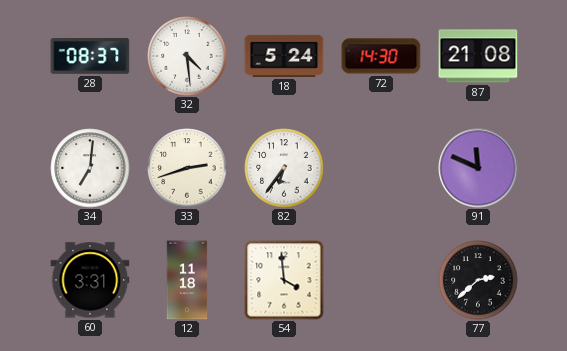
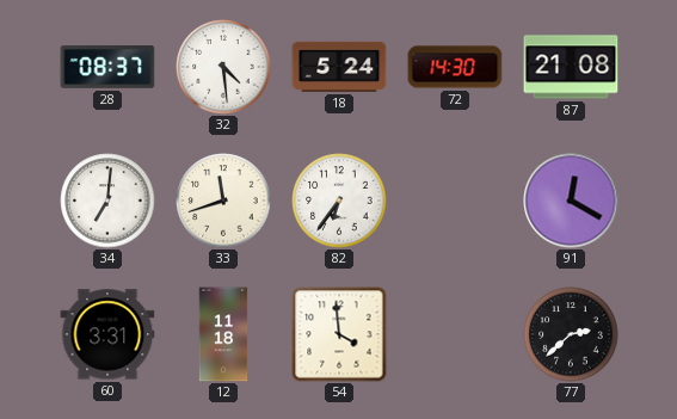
33: 2:42 -> 11:42 (223, 201)
91: 11:49 -> 12:20 (571, 201)
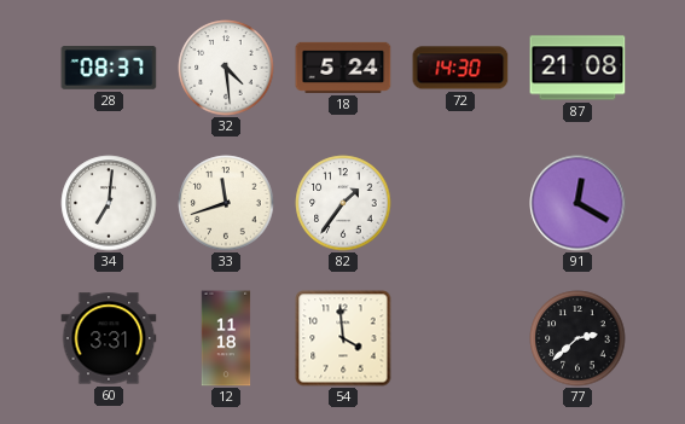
82: 6:36 -> 1:36 (343, 203)
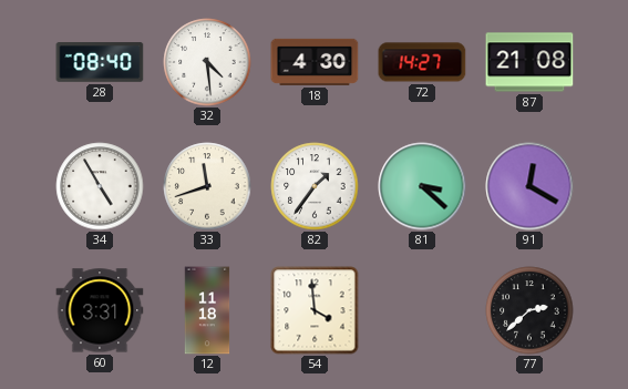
28: 08:37 -> 08:40 (100, 62)
18: 5:24 -> 4:30 (315, 62)
72: 14:30 -> 14:27 (422, 62)
34: 7:01 -> 4:55 (100, 186)
81: none -> 3:22 (422, 186)
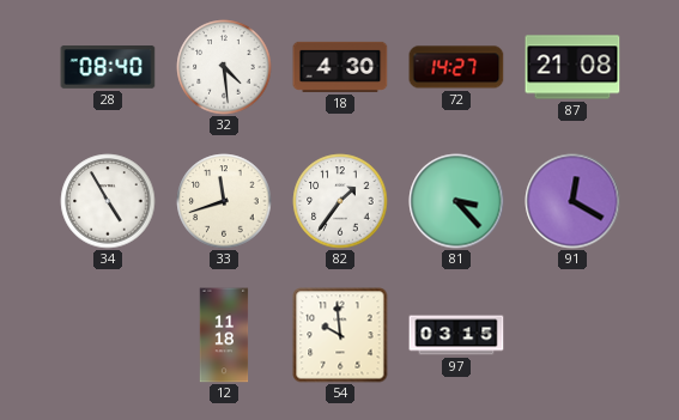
81: 3:22 -> 3:23 (456, 201)
60: 3:31 -> none (100, 310)
54: 3:59 -> 9:59 (340, 335)
97: none -> 03:15 (456, 335)
77: 2:38 -> none (529, 310)
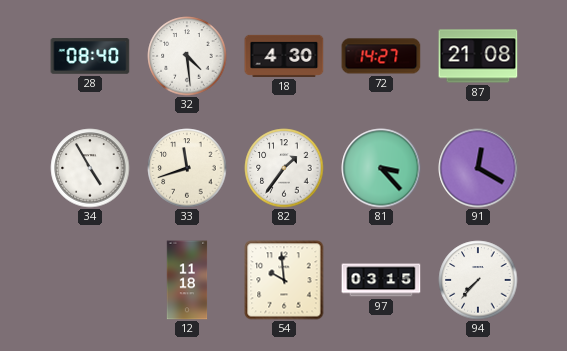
94: none -> 7:37 (478, 280)
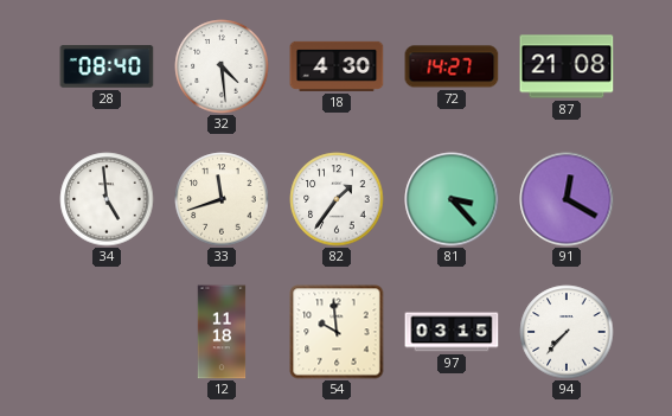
34: 4:55 -> 4:59 (107, 199)
